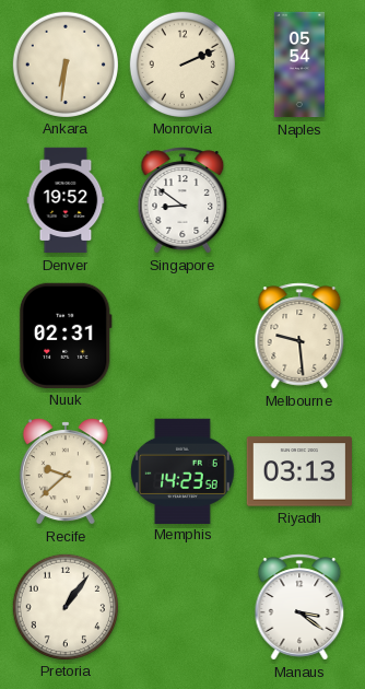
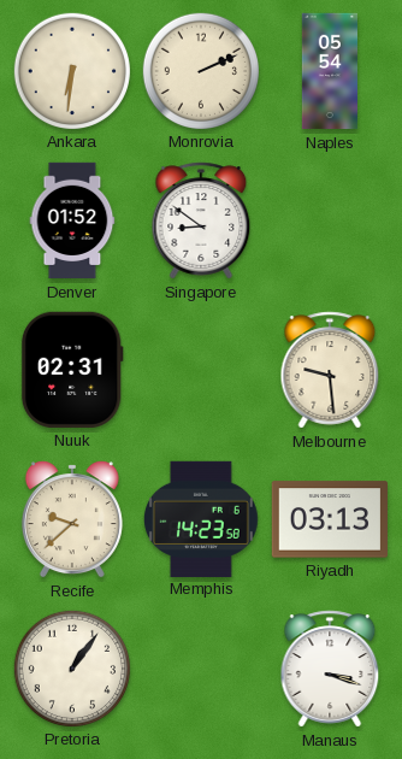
Denver: 19:52 -> 01:52 (72, 220)
Manaus: 3:21 -> 3:18 (330, 669)
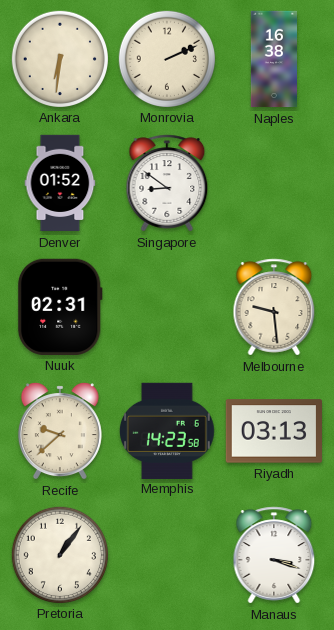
Naples: 05:54 -> 16:38 (274, 59)
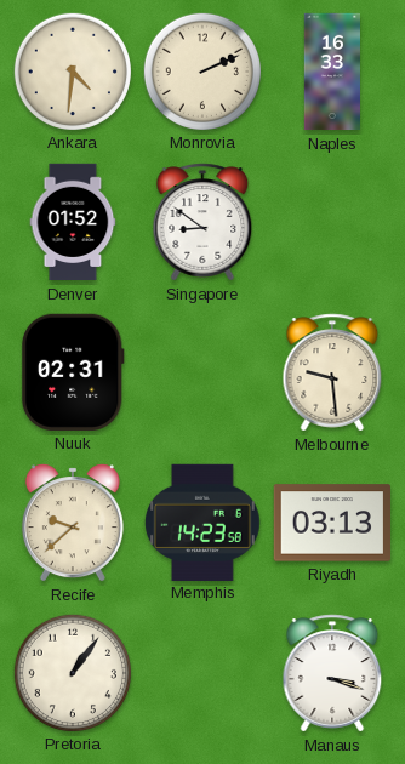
Ankara: 6:31 -> 4:31 (72, 70)
Naples: 16:38 -> 16:33 (332, 72)
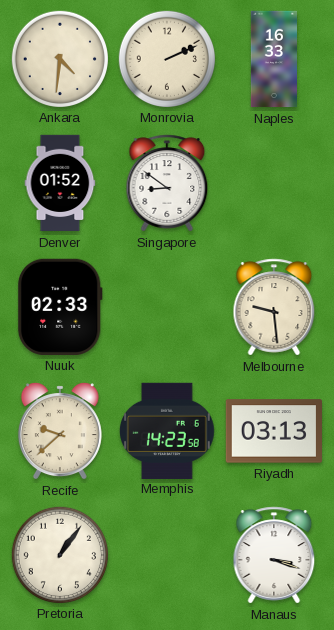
Nuuk: 02:31 -> 02:33 (60, 307)
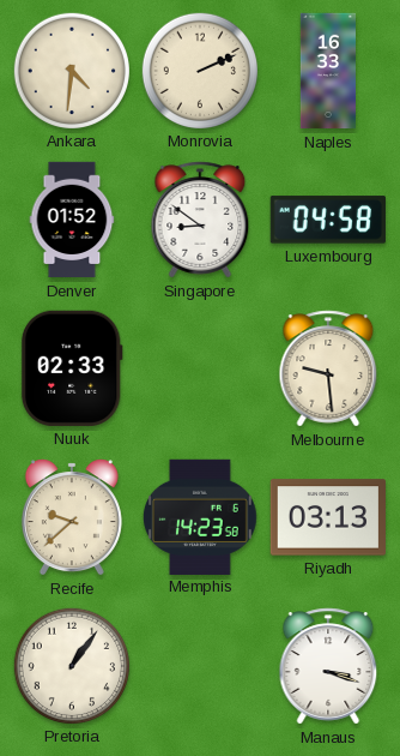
Luxembourg: none -> 04:58 (328, 220)
